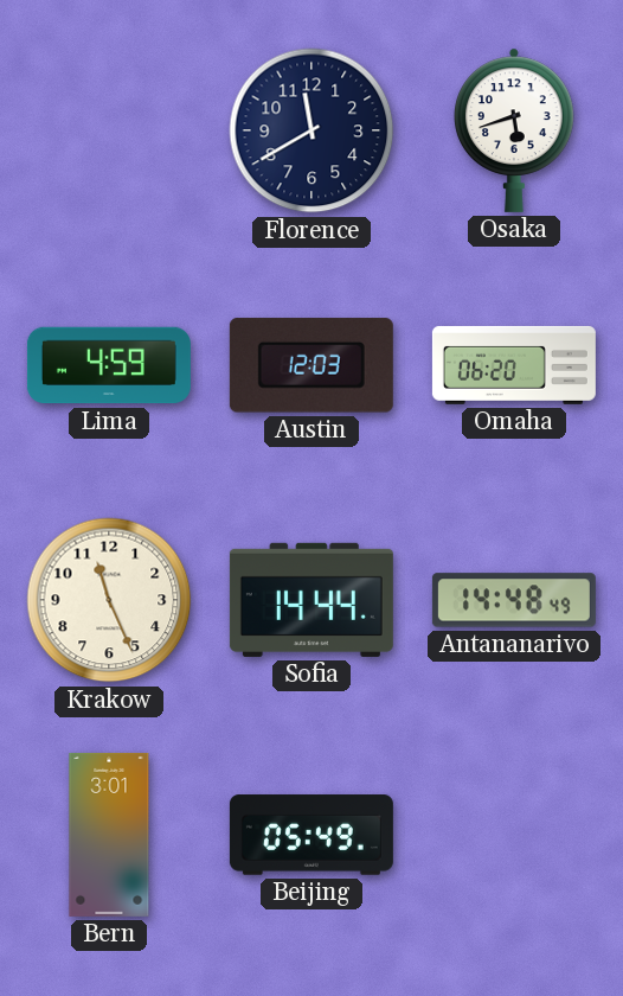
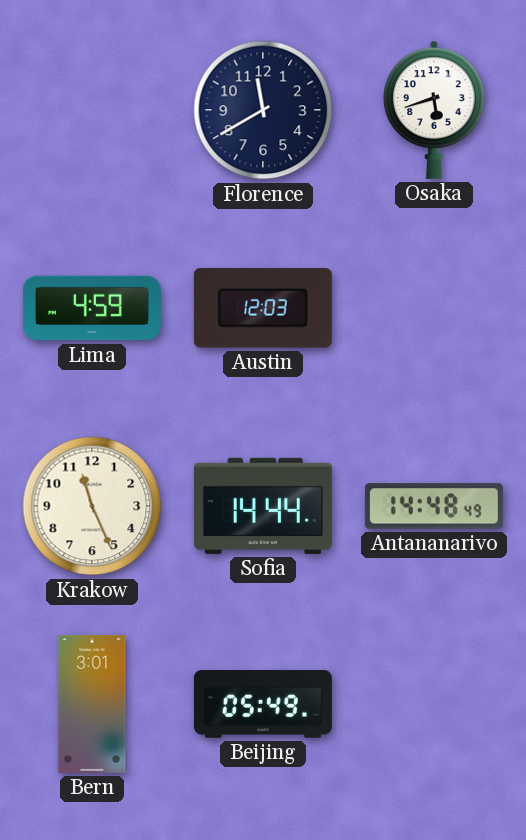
Omaha: 06:20 -> none (514, 365)
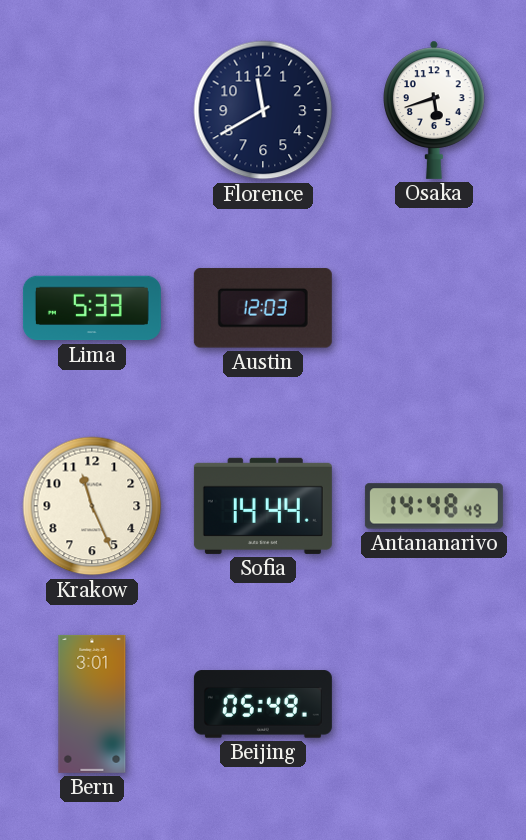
Lima: 4:59 -> 5:33 (92, 308)
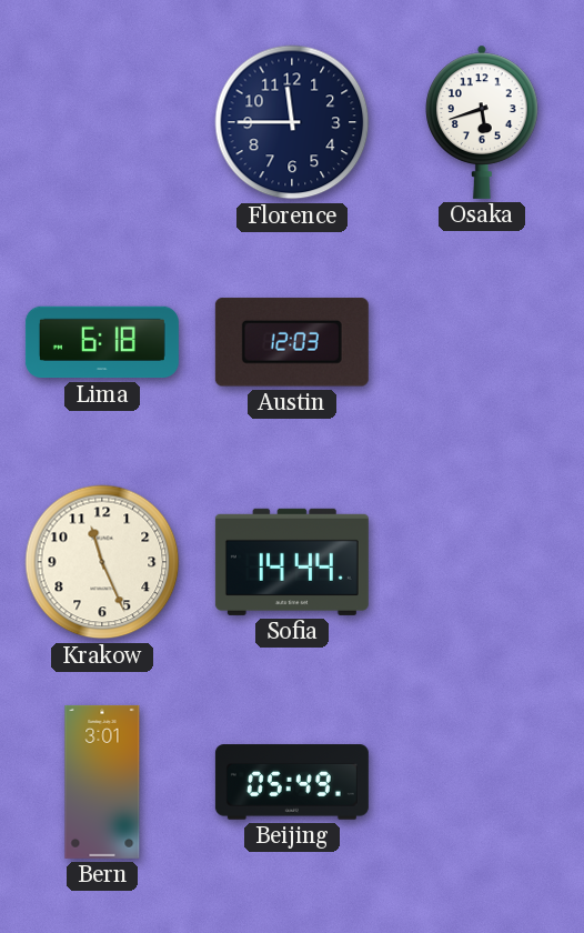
Florence: 11:40 -> 11:45 (292, 122)
Lima: 5:33 -> 6:18 (102, 342)
Antananarivo: 14:48 -> none (434, 506)
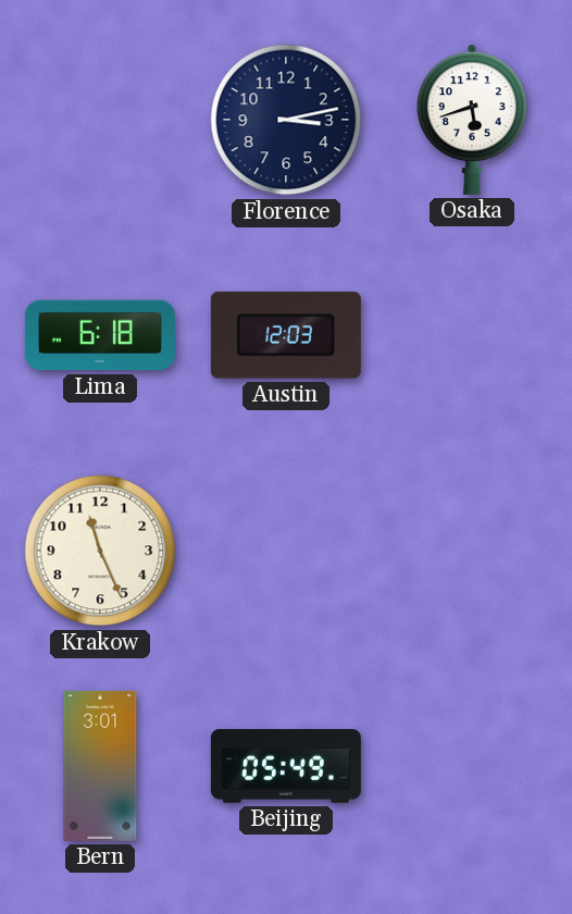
Florence: 11:45 -> 3:13 (286, 120)
Sofia: 14:44 -> none (292, 562)
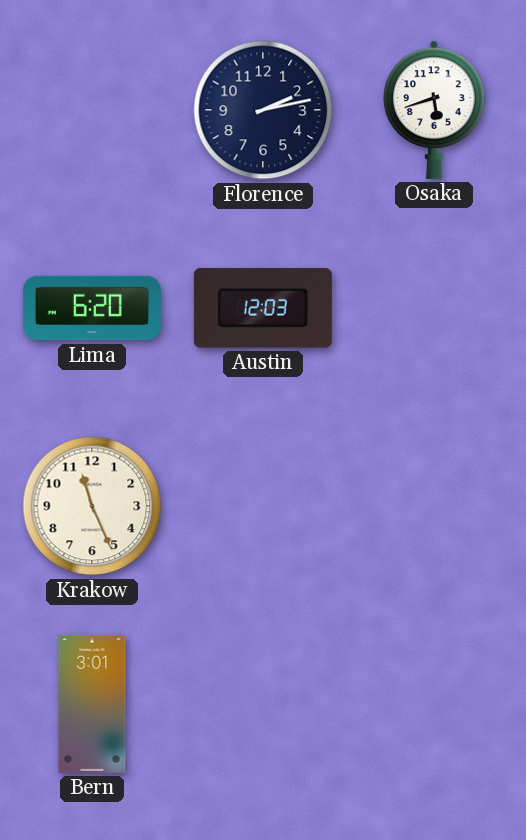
Florence: 3:13 -> 2:13 (263, 110)
Lima: 6:18 -> 6:20 (92, 308)
Beijing: 05:49 -> none (286, 766)
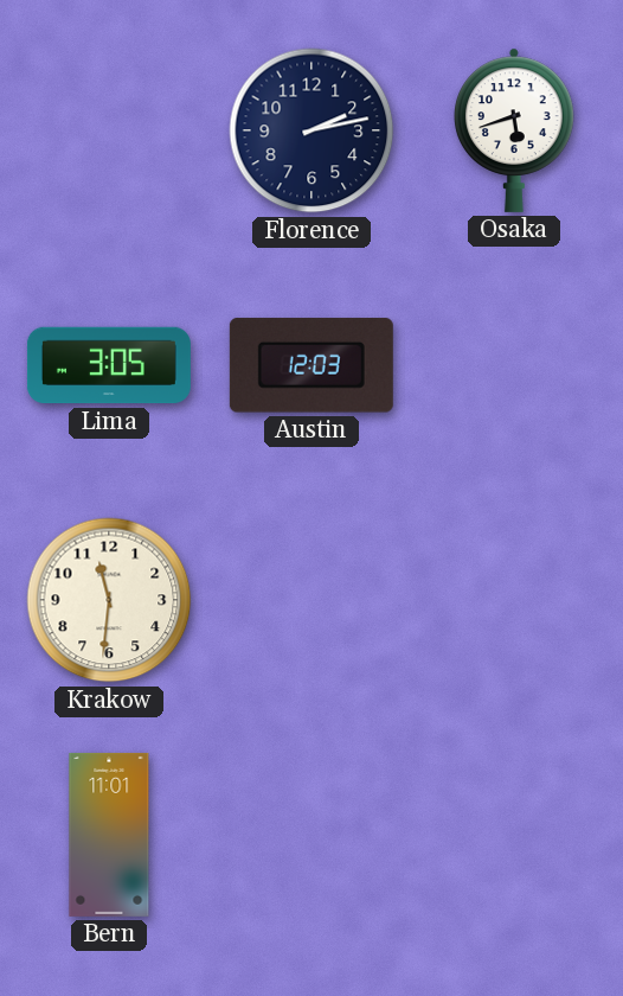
Lima: 6:20 -> 3:05 (109, 365)
Krakow: 11:26 -> 11:31 (109, 600)
Bern: 3:01 -> 11:01 (109, 835)
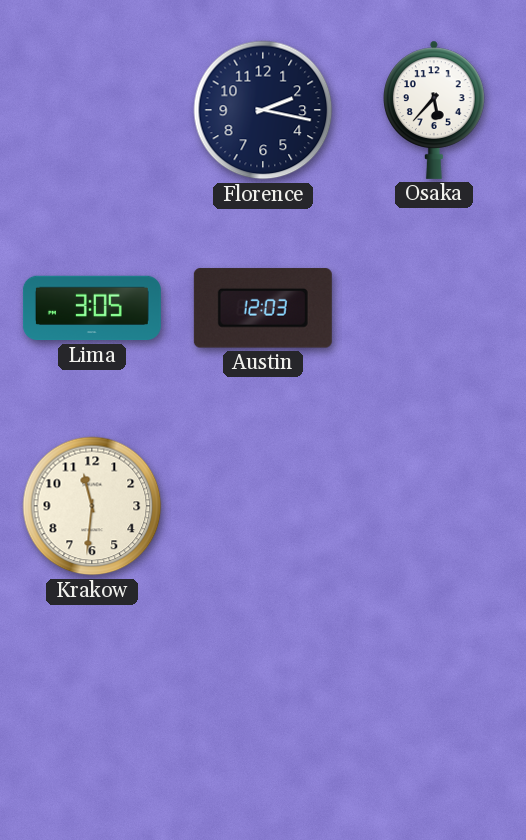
Florence: 2:13 -> 2:17 (263, 110)
Osaka: 5:42 -> 5:37 (434, 110)
Bern: 11:01 -> none (109, 835)
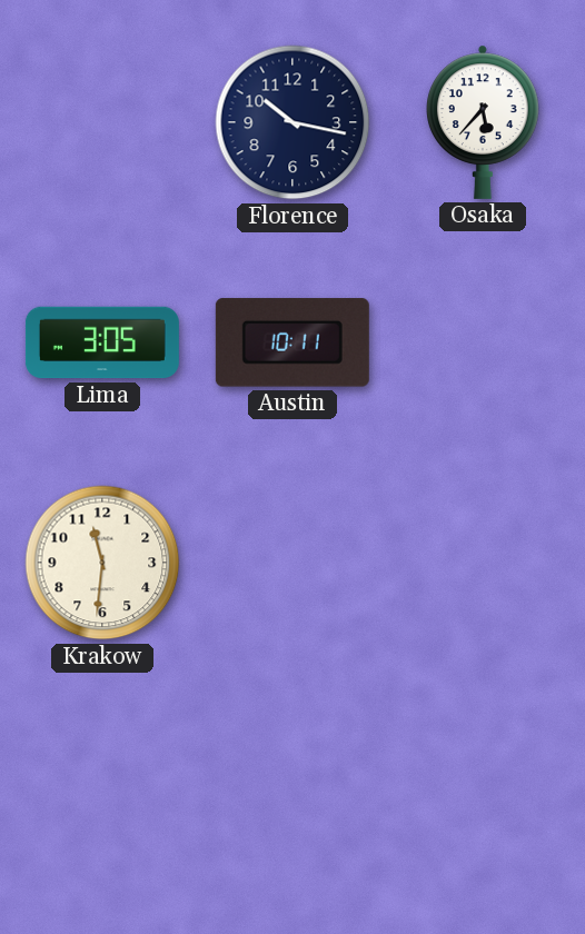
Florence: 2:17 -> 10:17 (292, 122)
Austin: 12:03 -> 10:11 (292, 342)
